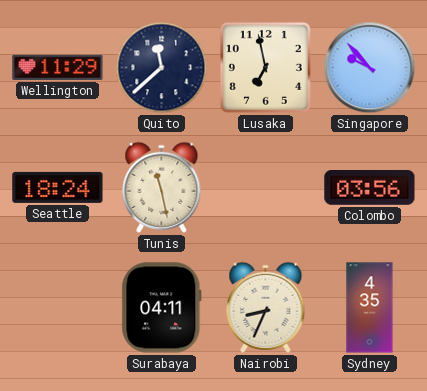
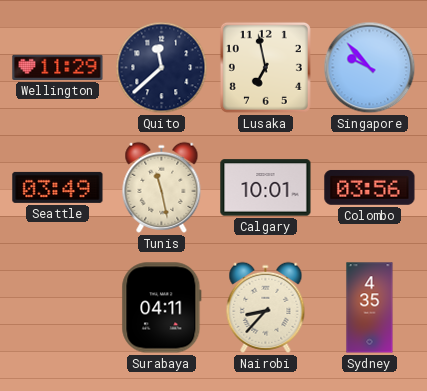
Seattle: 18:24 -> 03:49 (58, 187)
Calgary: none -> 10:01 (266, 188)
Nairobi: 8:34 -> 8:37 (266, 307)
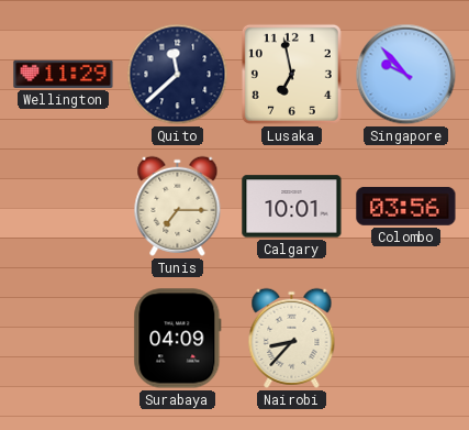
Seattle: 03:49 -> none (58, 187)
Tunis: 11:28 -> 7:15 (178, 206)
Surabaya: 04:11 -> 04:09 (178, 339)
Sydney: 4:35 -> none (370, 308)
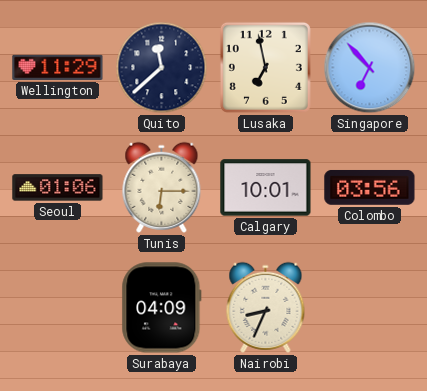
Singapore: 9:53 -> 6:53 (370, 68)
Seoul: none -> 01:06 (58, 188)
Tunis: 7:15 -> 6:15 (162, 187)
Nairobi: 8:37 -> 8:34 (266, 307)
